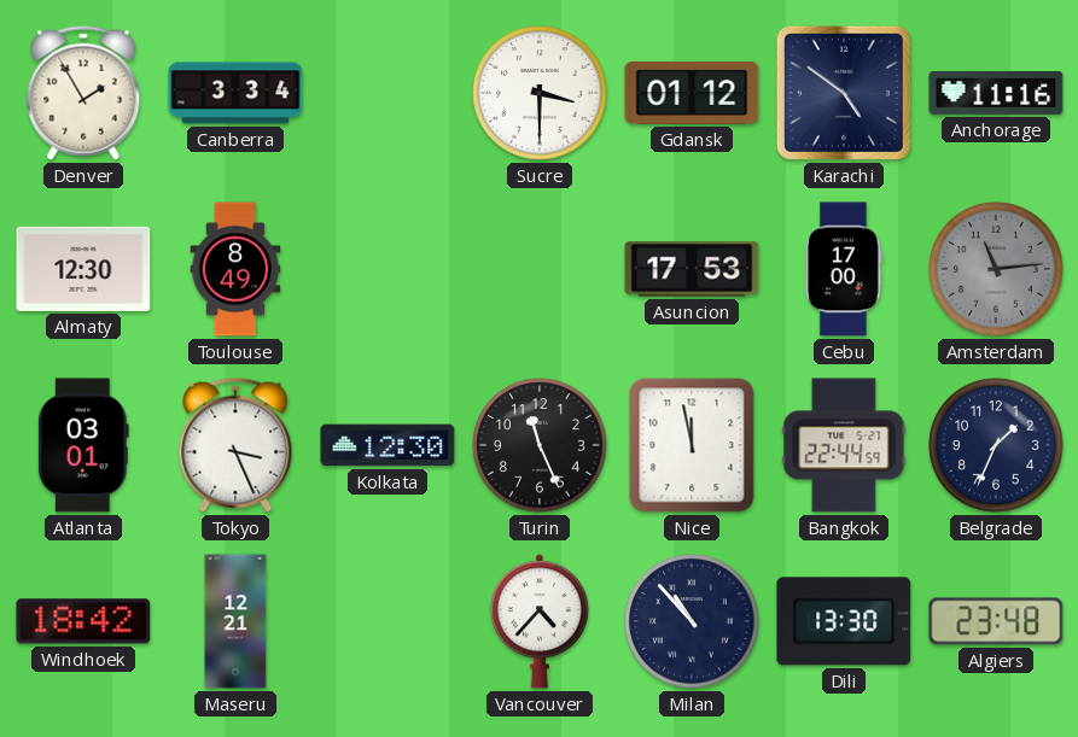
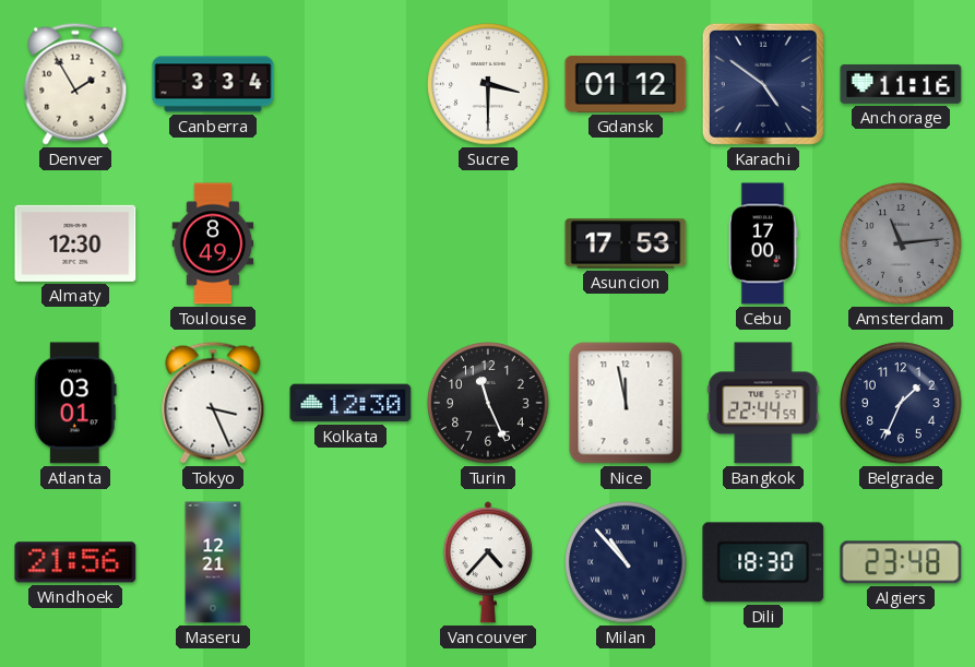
Windhoek: 18:42 -> 21:56 (75, 562)
Dili: 13:30 -> 18:30 (763, 562)
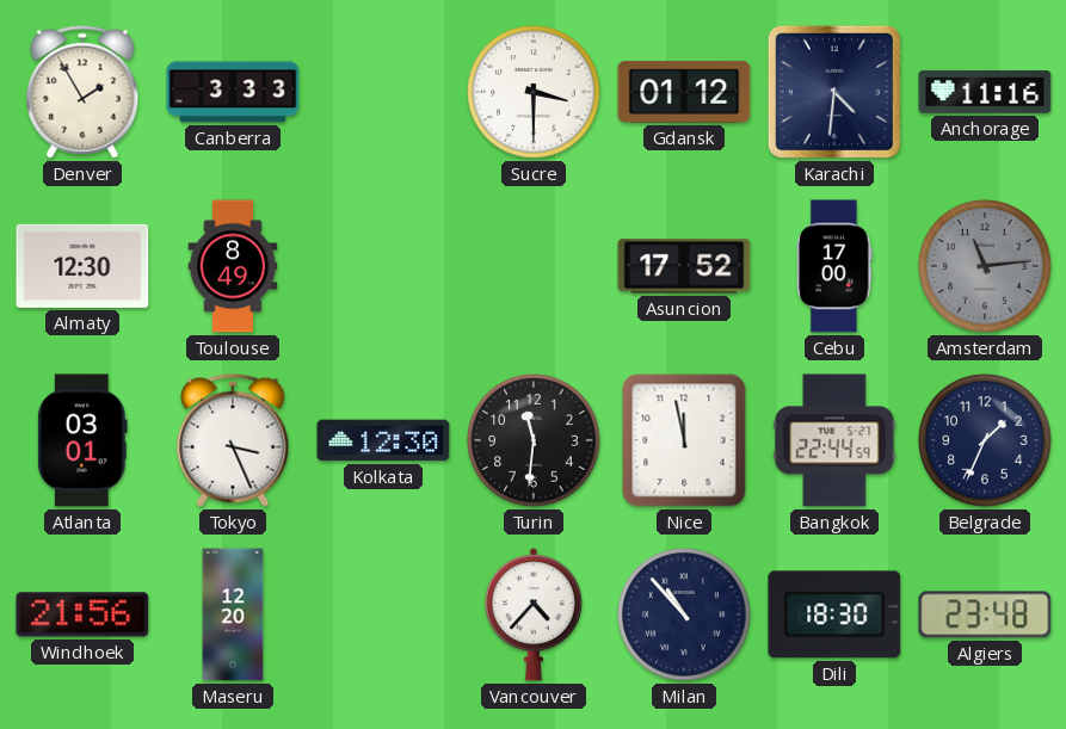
Canberra: 3:34 -> 3:33 (233, 92)
Karachi: 4:51 -> 4:31 (834, 92)
Asuncion: 17:53 -> 17:52 (684, 266)
Turin: 11:26 -> 11:31 (534, 440)
Maseru: 12:21 -> 12:20 (233, 614)
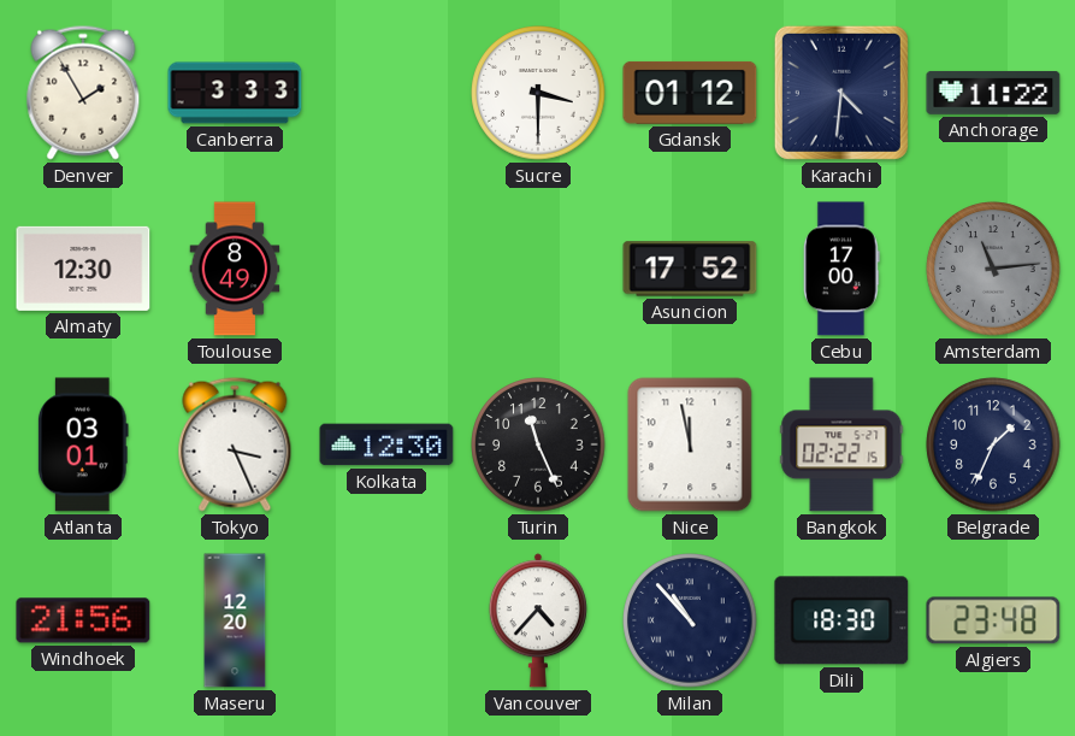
Anchorage: 11:16 -> 11:22 (993, 93)
Turin: 11:31 -> 11:26 (538, 444)
Bangkok: 22:44 -> 02:22 (841, 444)
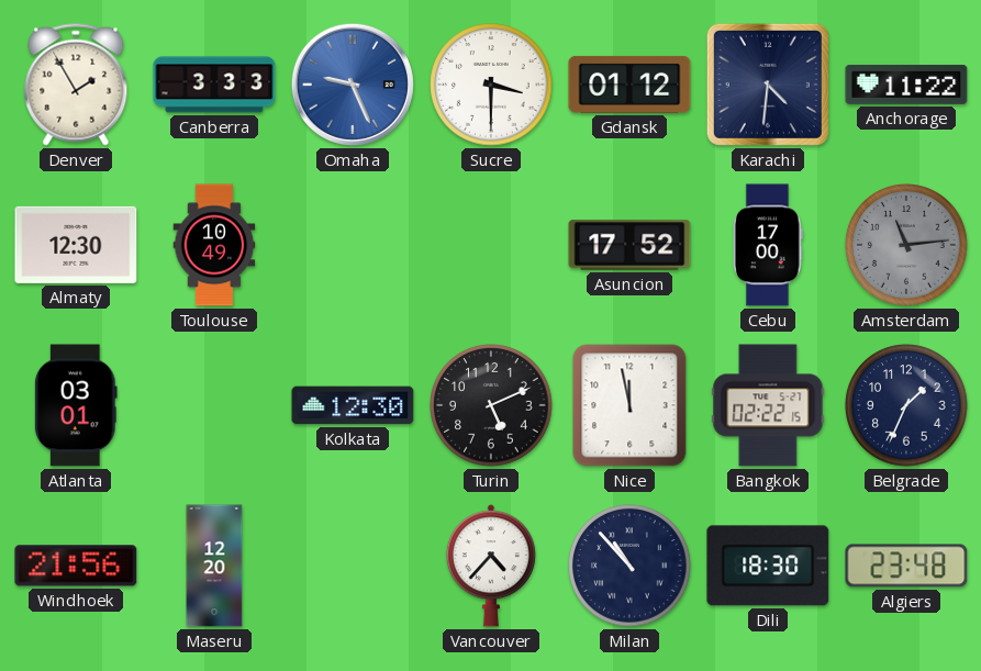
Omaha: none -> 9:26 (353, 85)
Toulouse: 8:49 -> 10:49 (214, 245)
Tokyo: 3:26 -> none (235, 444)
Turin: 11:26 -> 5:11 (491, 405)
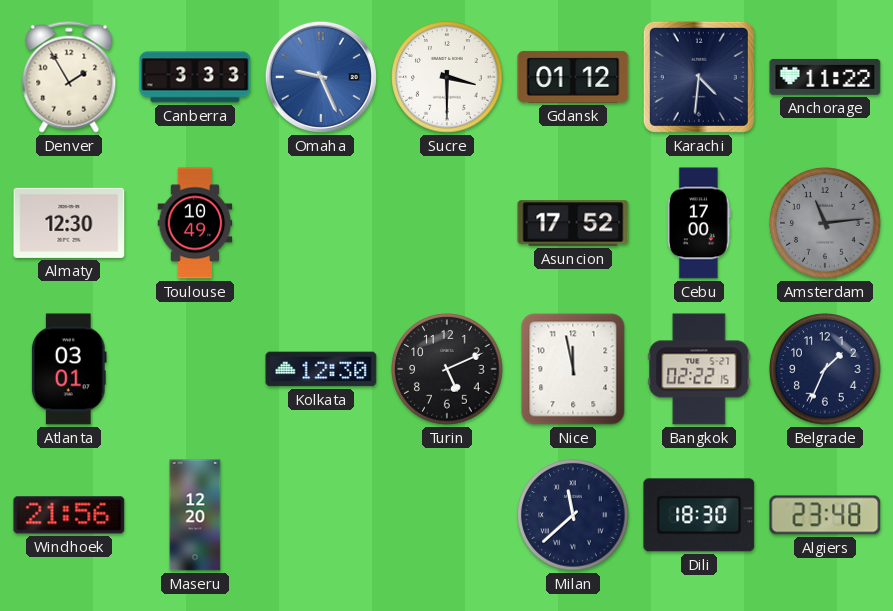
Vancouver: 4:37 -> none (491, 566)
Milan: 10:53 -> 11:38 (573, 515)
